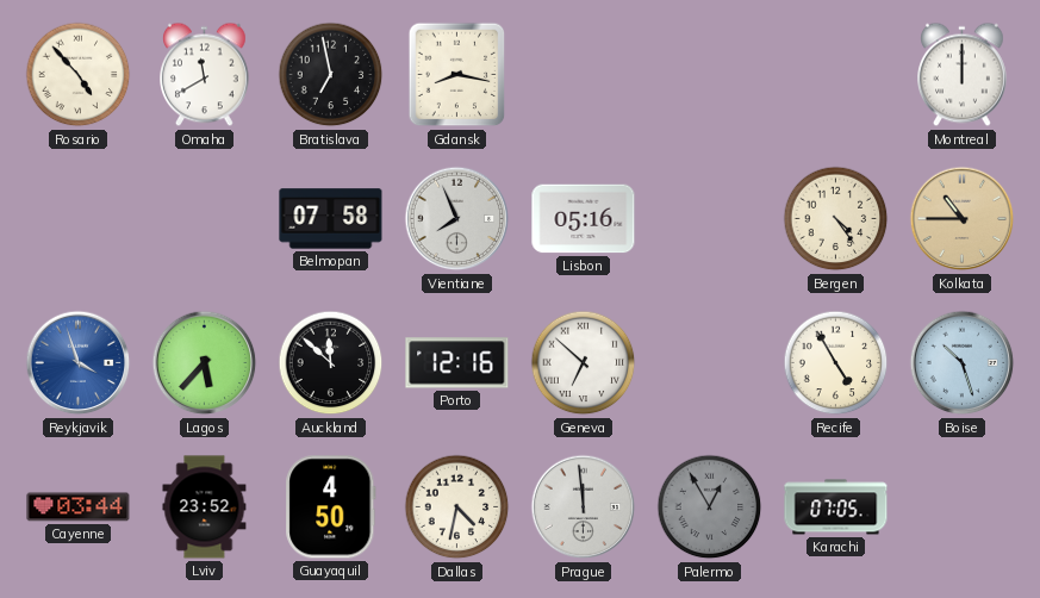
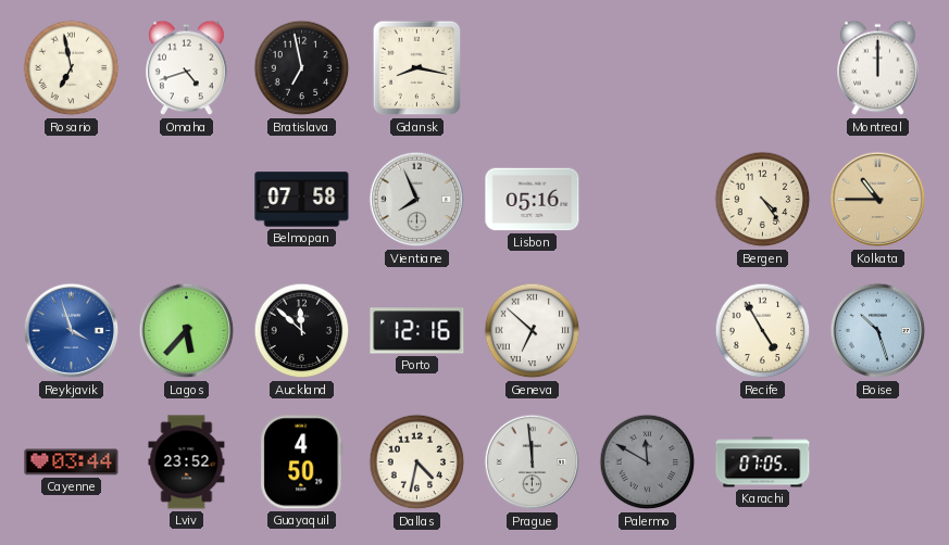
Rosario: 4:53 -> 6:58 (72, 68)
Omaha: 11:40 -> 4:42 (187, 68)
Palermo: 12:55 -> 11:50 (648, 462)
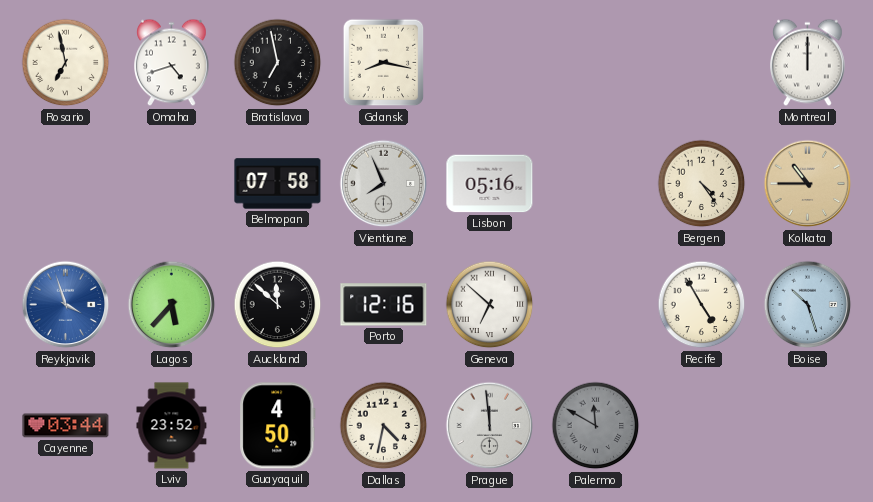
Karachi: 07:05 -> none (763, 462)
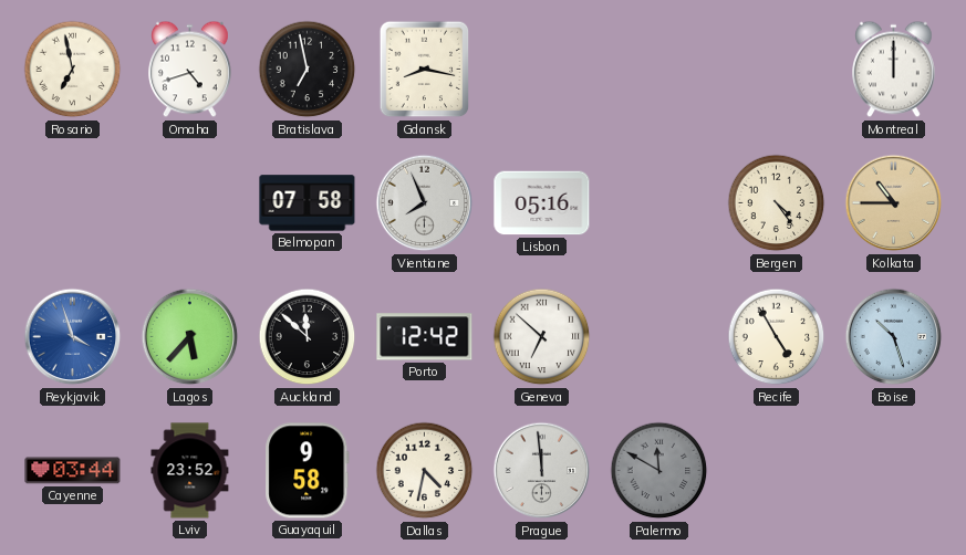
Porto: 12:16 -> 12:42 (425, 337)
Guayaquil: 4:50 -> 9:58 (308, 471)
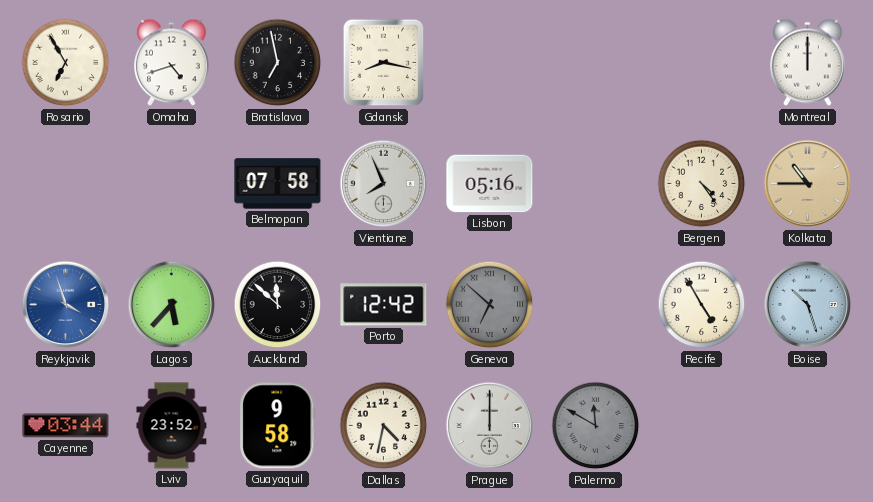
Rosario: 6:58 -> 6:55 (66, 63)
Geneva dial: white -> grey (490, 305)
Prague: 11:59 -> 12:00 (490, 426)
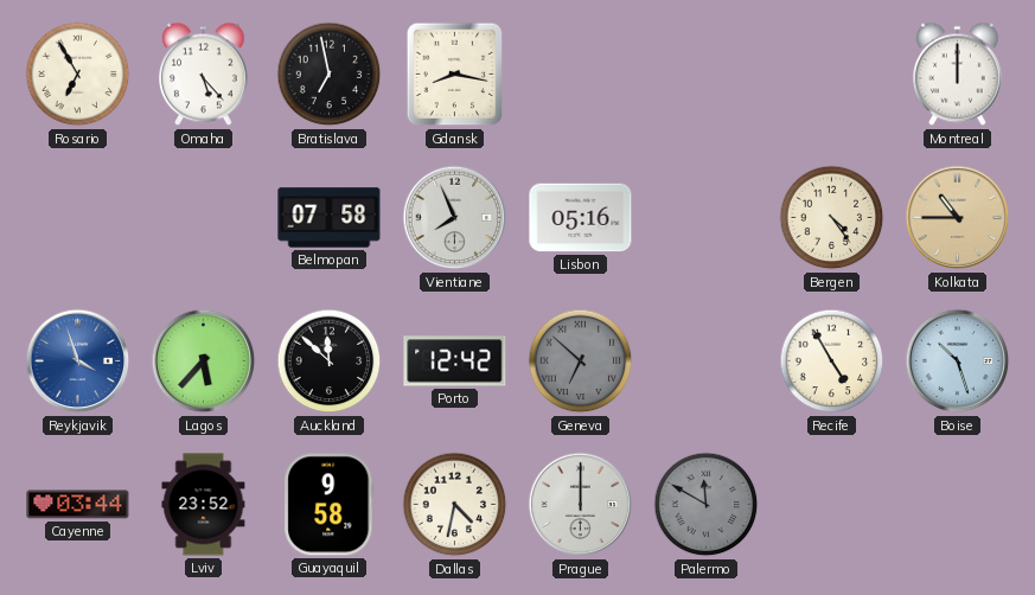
Omaha: 4:42 -> 5:23 (204, 75)
